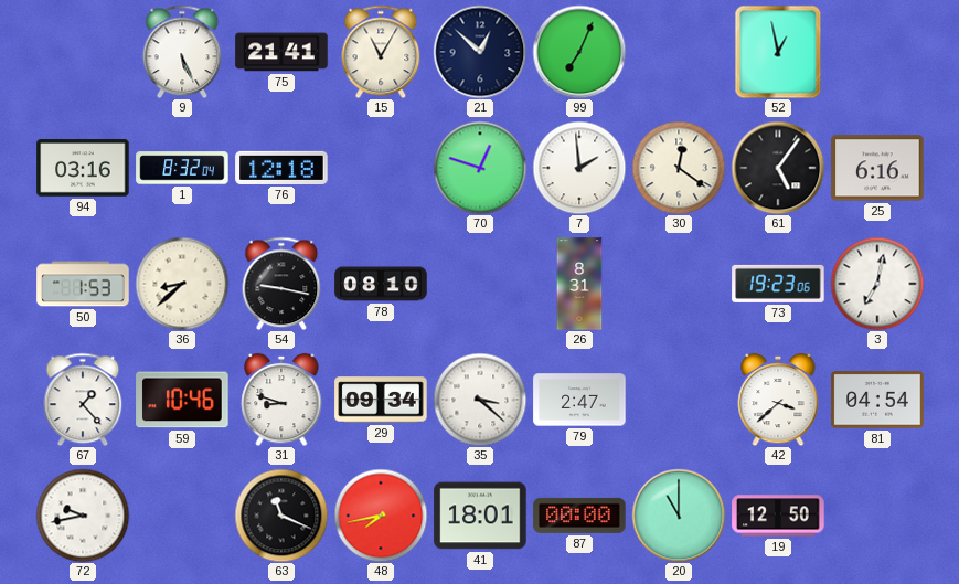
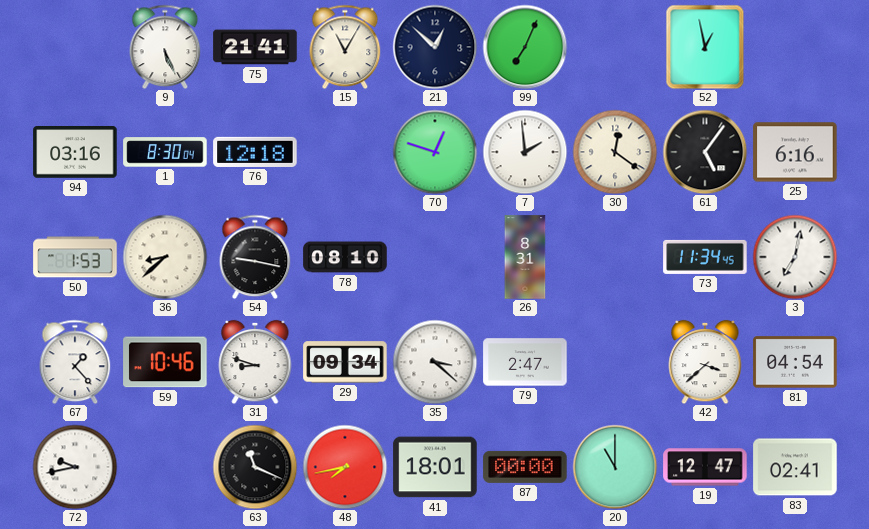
1: 8:32 -> 8:30 (165, 152)
73: 19:23 -> 11:34 (705, 257)
19: 12:50 -> 12:47 (705, 467)
83: none -> 02:41 (795, 467)
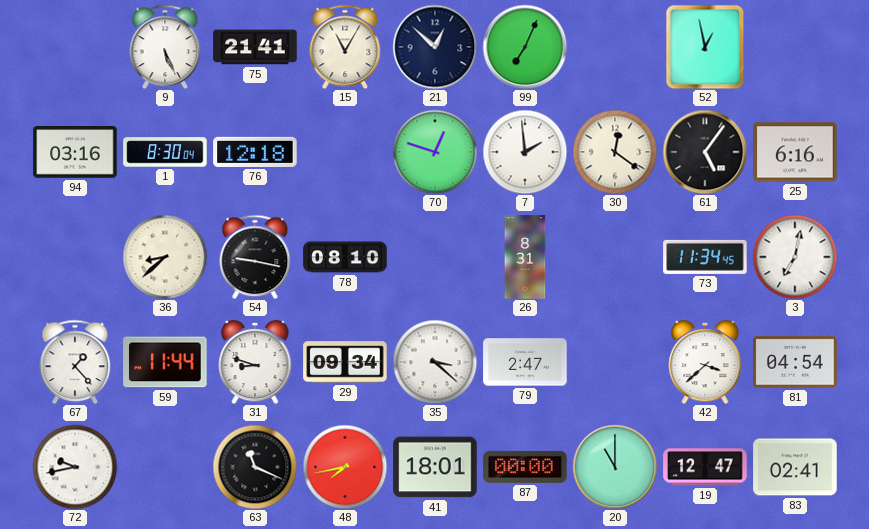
50: 1:53 -> none (75, 257)
59: 10:46 -> 11:44 (165, 362)
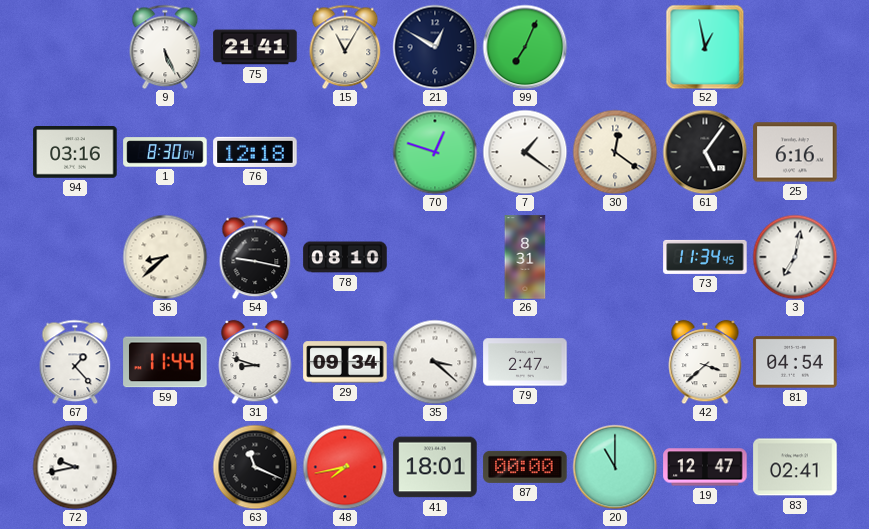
21: 12:52 -> 12:50 (435, 47)
7: 1:59 -> 1:21 (525, 152)
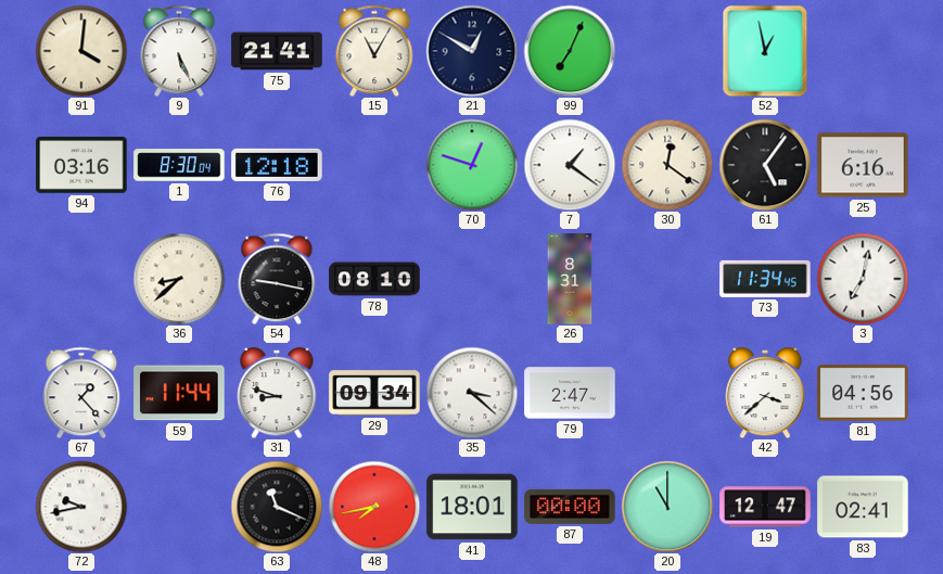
91: none -> 4:01 (81, 51)
81: 04:54 -> 04:56 (863, 393)
